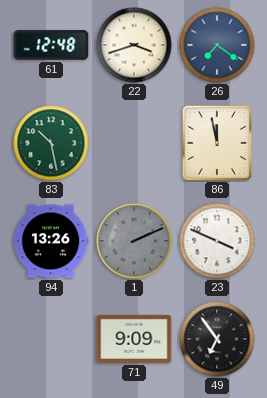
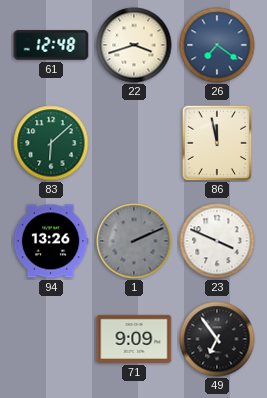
83: 10:28 -> 6:08 (51, 143)
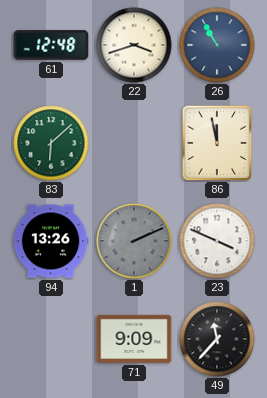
26: 7:21 -> 10:55 (217, 45)
49: 6:54 -> 11:37 (217, 339)
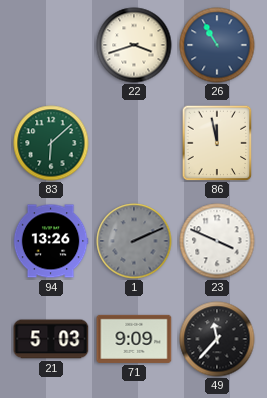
61: 12:48 -> none (51, 45)
21: none -> 5:03 (51, 339)
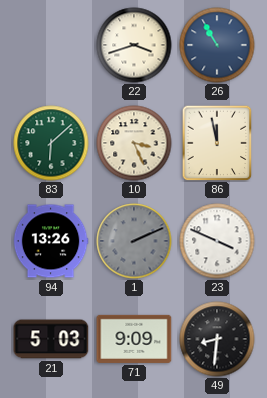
10: none -> 3:26 (134, 143)
49: 11:37 -> 8:31 (217, 339)
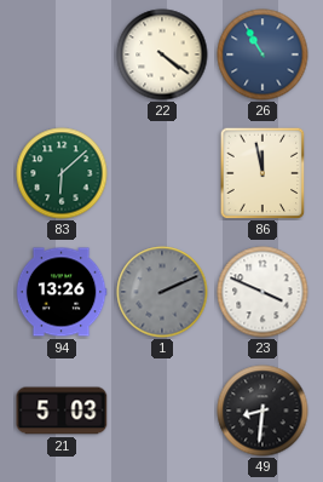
22: 3:42 -> 4:21 (162, 54)
10: 3:26 -> none (134, 143)
71: 9:09 -> none (134, 339)
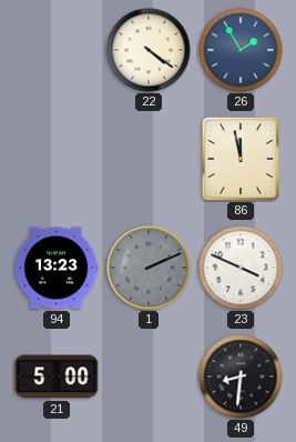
26: 10:55 -> 1:55 (241, 50)
83: 6:08 -> none (62, 173)
94: 13:26 -> 13:23 (57, 268)
21: 5:03 -> 5:00 (57, 376)
